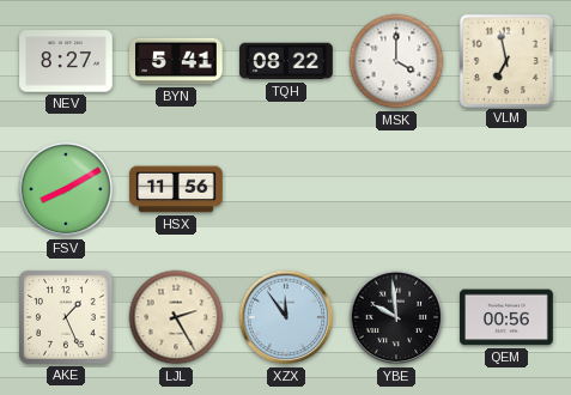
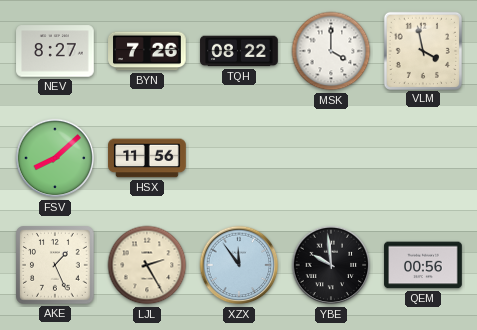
BYN: 5:41 -> 7:26 (147, 51)
VLM: 6:58 -> 3:58 (422, 50)
FSV: 8:10 -> 8:08 (55, 158)
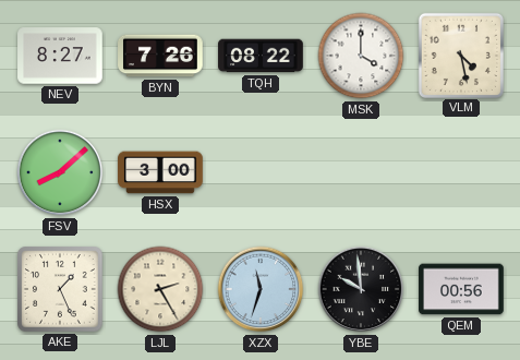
VLM: 3:58 -> 4:28 (460, 55)
HSX: 11:56 -> 3:00 (160, 172)
XZX: 11:54 -> 11:33 (261, 289)
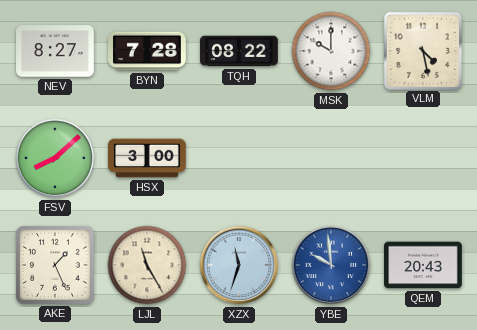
BYN: 7:26 -> 7:28 (147, 51)
MSK: 4:00 -> 10:00 (331, 51)
LJL: 2:25 -> 11:25 (147, 265)
YBE dial: black -> blue (331, 265)
QEM: 00:56 -> 20:43 (423, 265)
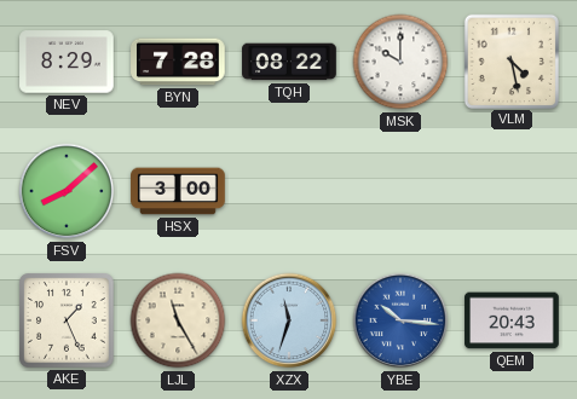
NEV: 8:27 -> 8:29 (67, 62)
YBE: 9:59 -> 10:16 (400, 320)
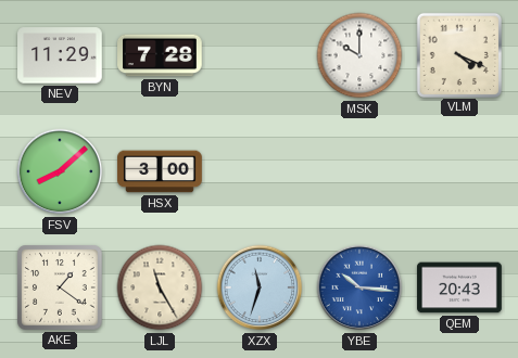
NEV: 8:29 -> 11:29 (60, 55)
TQH: 08:22 -> none (289, 62)
VLM: 4:28 -> 4:19 (458, 54)
AKE: 1:26 -> 1:21 (60, 287)
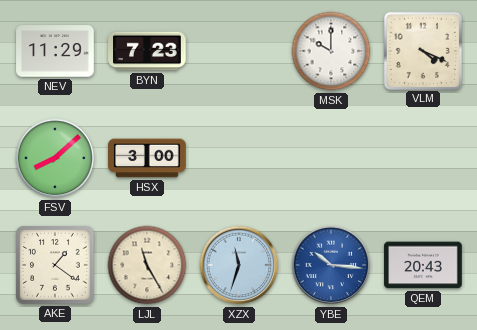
BYN: 7:28 -> 7:23 (147, 51)
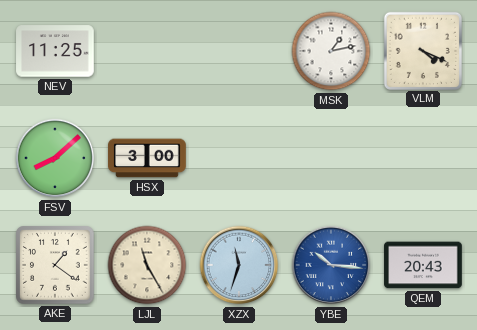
NEV: 11:29 -> 11:25 (55, 51)
BYN: 7:23 -> none (147, 51)
MSK: 10:00 -> 1:13 (331, 51)
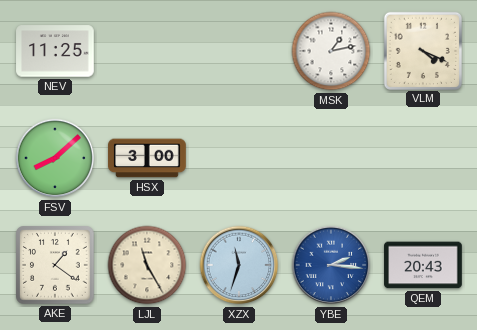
YBE: 10:16 -> 2:16 (331, 265)
